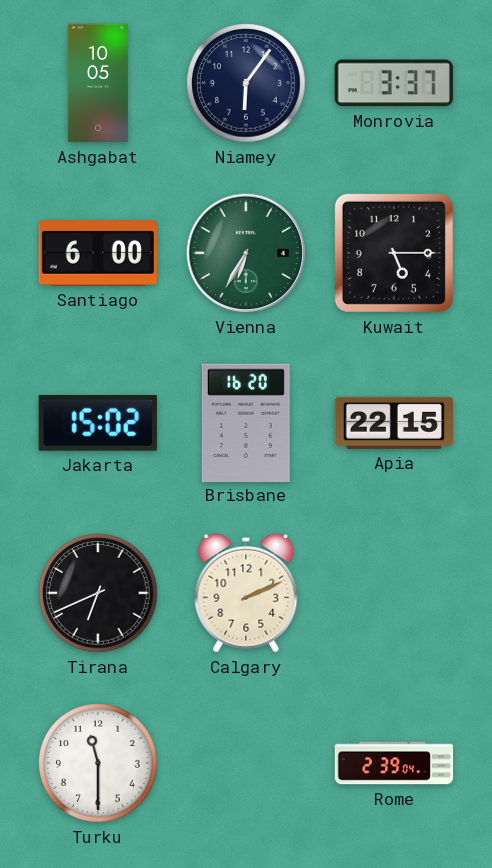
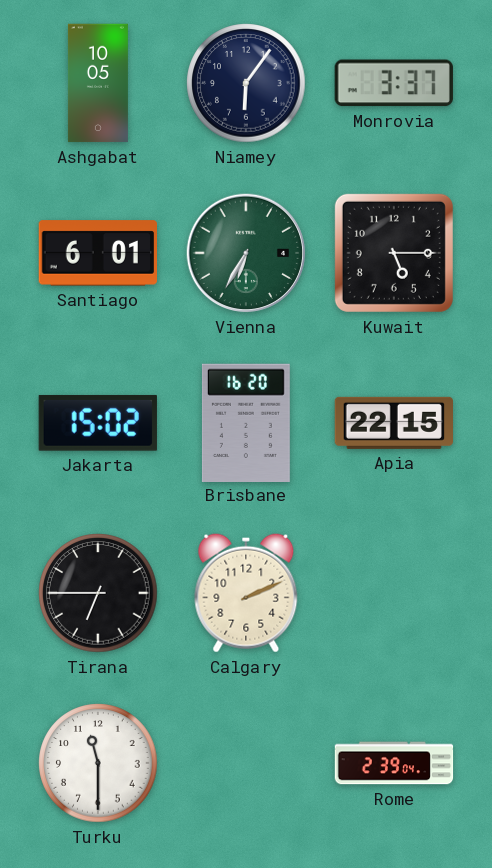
Santiago: 6:00 -> 6:01 (97, 253)
Tirana: 6:41 -> 6:45 (98, 593)
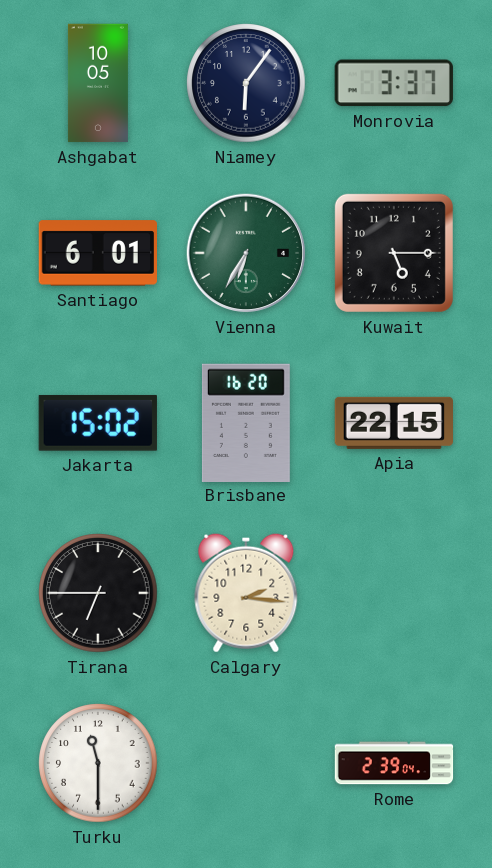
Calgary: 2:11 -> 2:16 (246, 593)
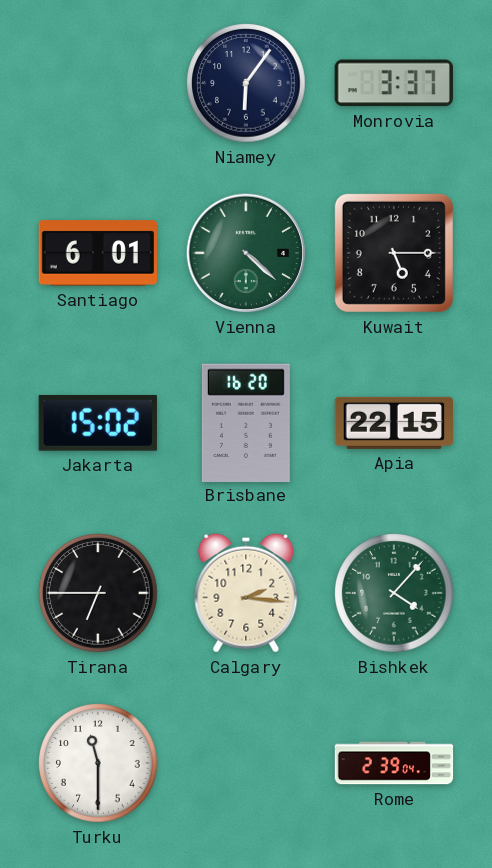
Ashgabat: 10:05 -> none (98, 83)
Vienna: 6:35 -> 4:22 (246, 253)
Bishkek: none -> 4:07 (394, 593)
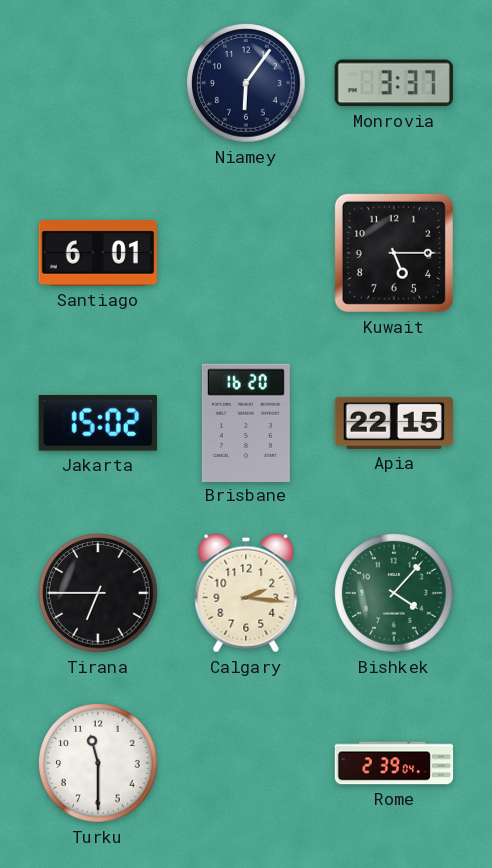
Vienna: 4:22 -> none (246, 253)
